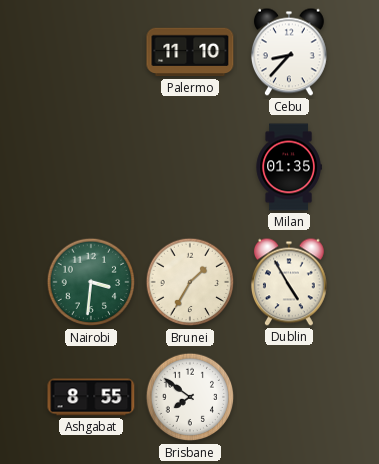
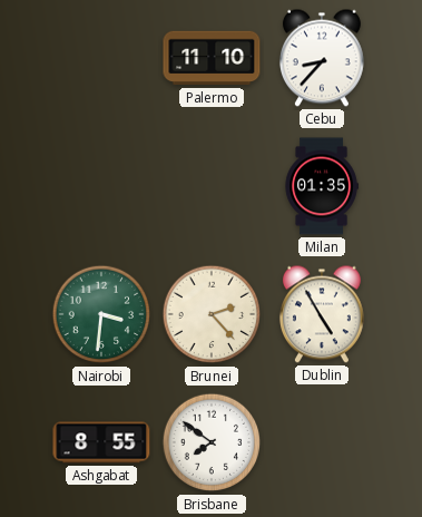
Brunei: 1:35 -> 2:23 (212, 314)
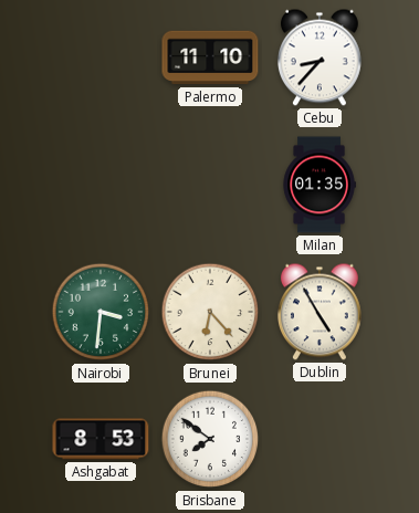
Brunei: 2:23 -> 6:23 (210, 312)
Ashgabat: 8:55 -> 8:53 (101, 439)
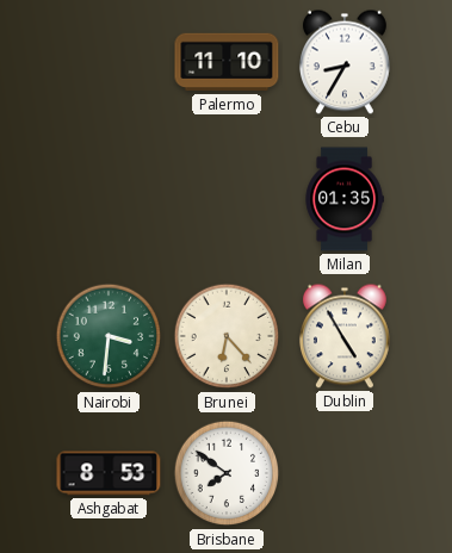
Cebu: 8:37 -> 8:35 (345, 62)
